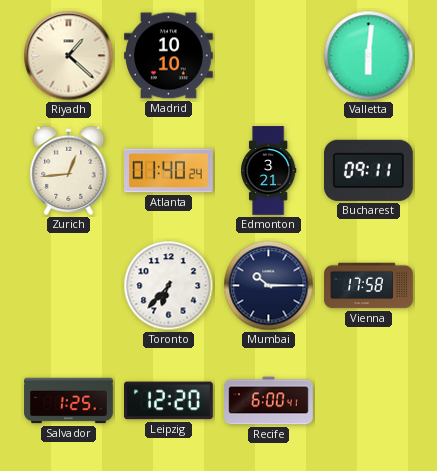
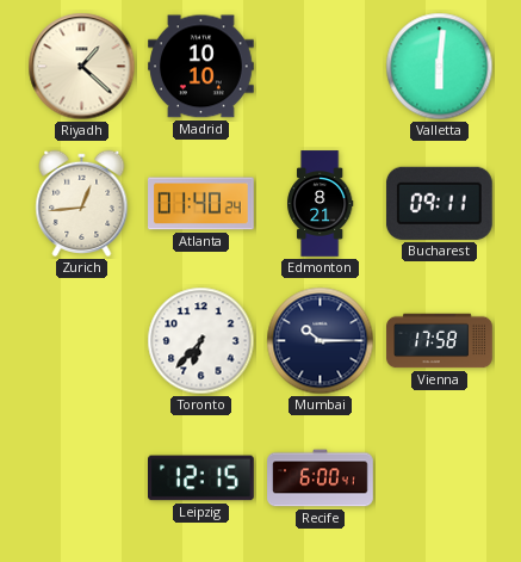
Edmonton: 3:21 -> 8:21 (320, 204)
Salvador: 1:25 -> none (69, 401)
Leipzig: 12:20 -> 12:15 (201, 478)
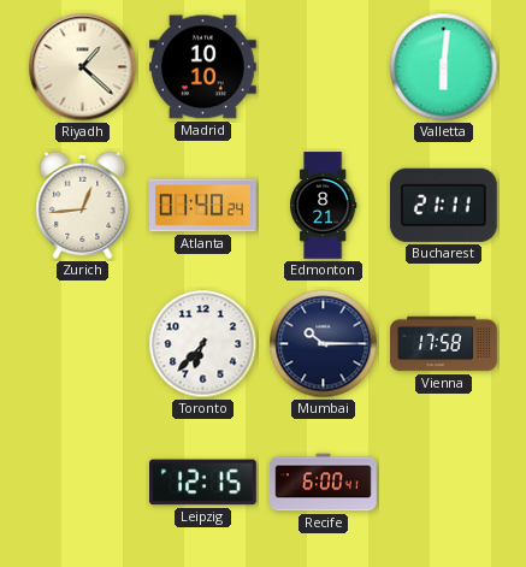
Bucharest: 09:11 -> 21:11 (443, 205)
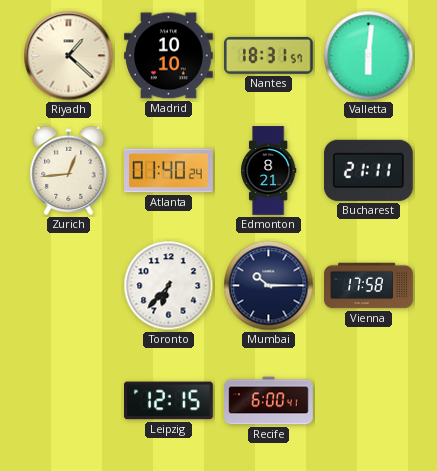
Nantes: none -> 18:31 (269, 55)
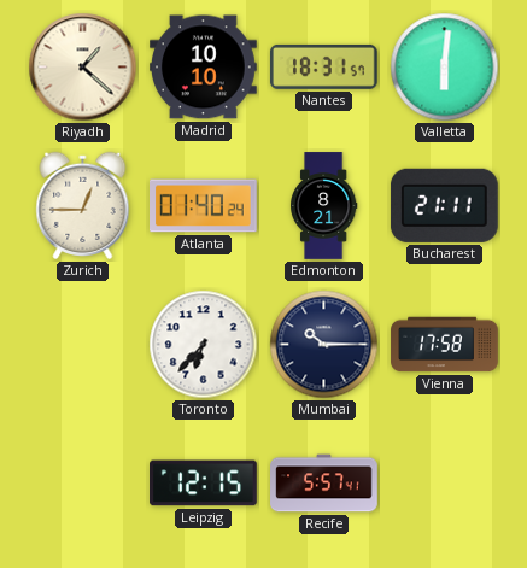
Zurich: 12:44 -> 12:45 (83, 205)
Recife: 6:00 -> 5:57 (324, 484)
